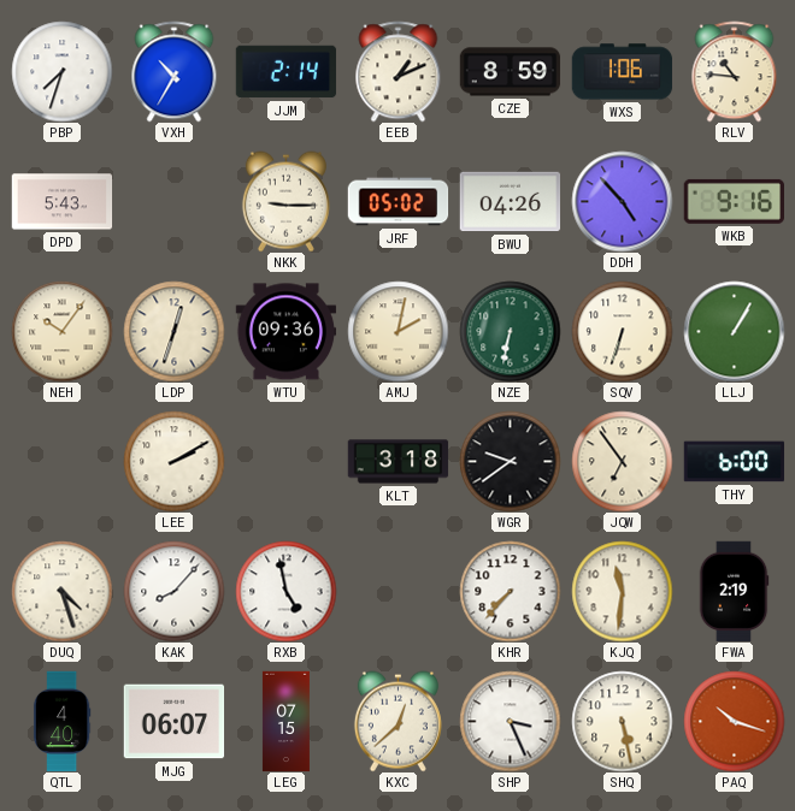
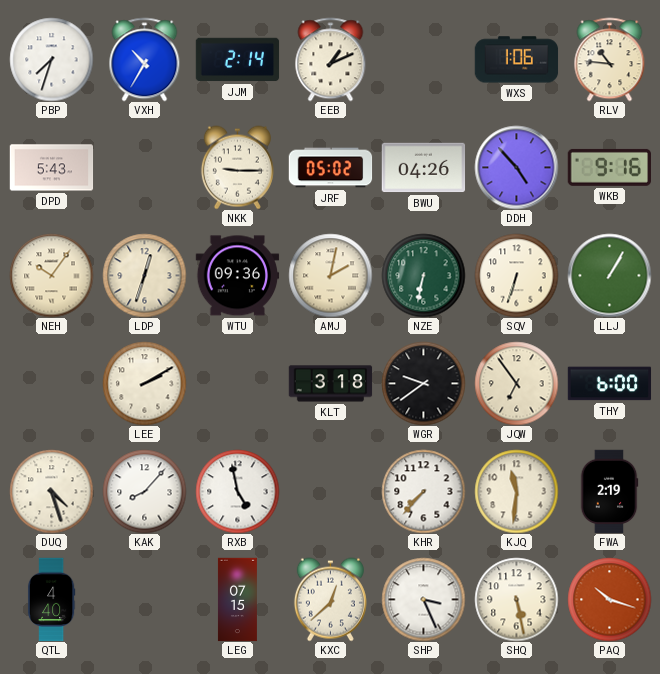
CZE: 8:59 -> none (510, 72)
MJG: 06:07 -> none (173, 722)
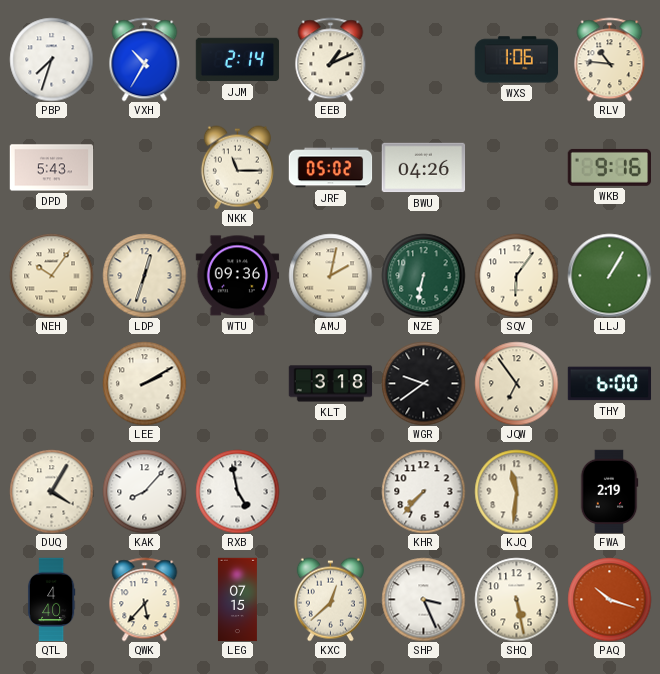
NKK: 9:15 -> 11:15 (237, 167)
DDH: 4:53 -> none (516, 167)
SQV: 6:33 -> 6:06 (516, 275)
DUQ: 4:27 -> 4:05 (51, 491)
QWK: none -> 5:37 (145, 599)
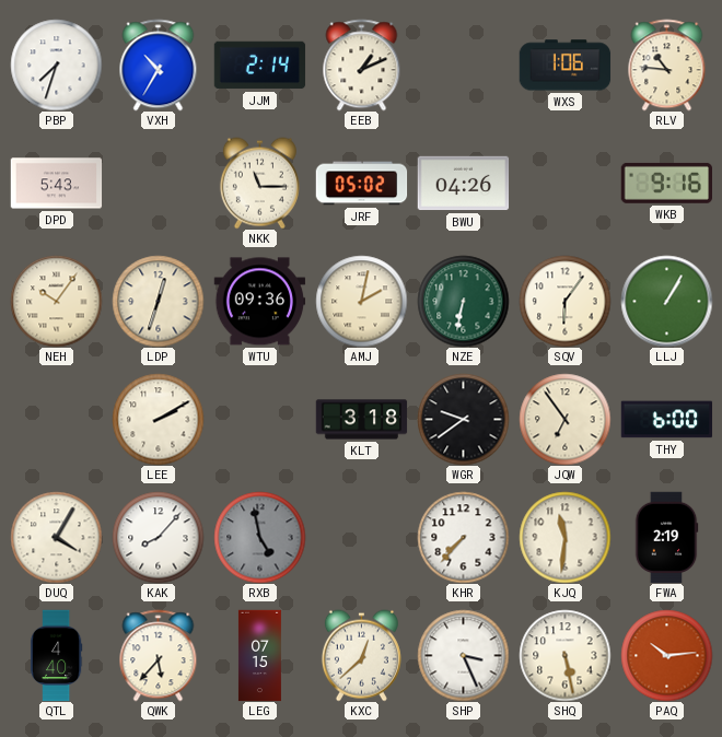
RXB dial: white -> grey (259, 537)
PAQ: 10:18 -> 10:14 (666, 655)
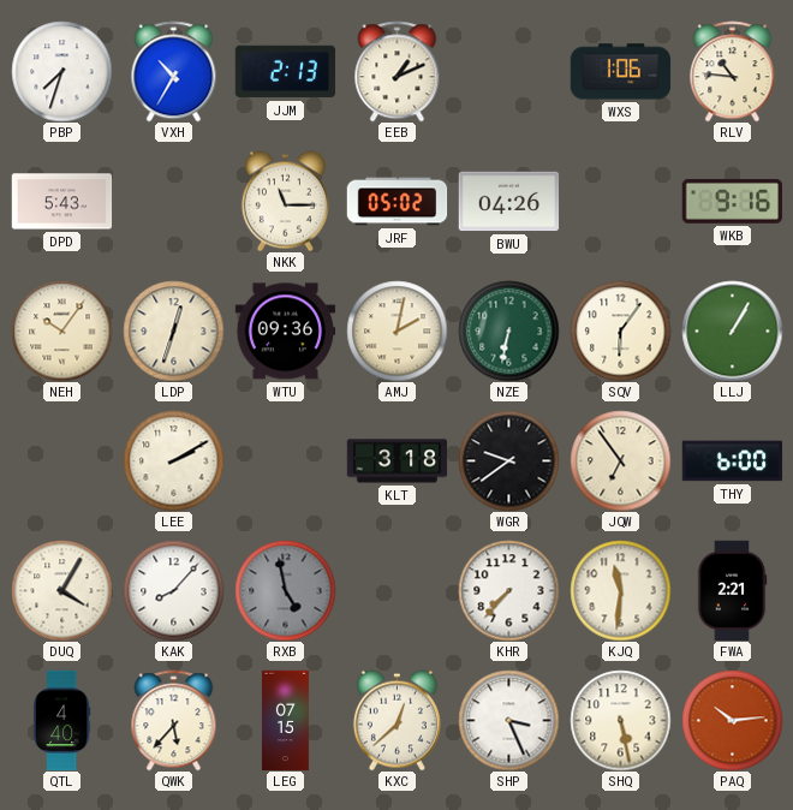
JJM: 2:14 -> 2:13 (285, 72)
FWA: 2:19 -> 2:21 (732, 590)
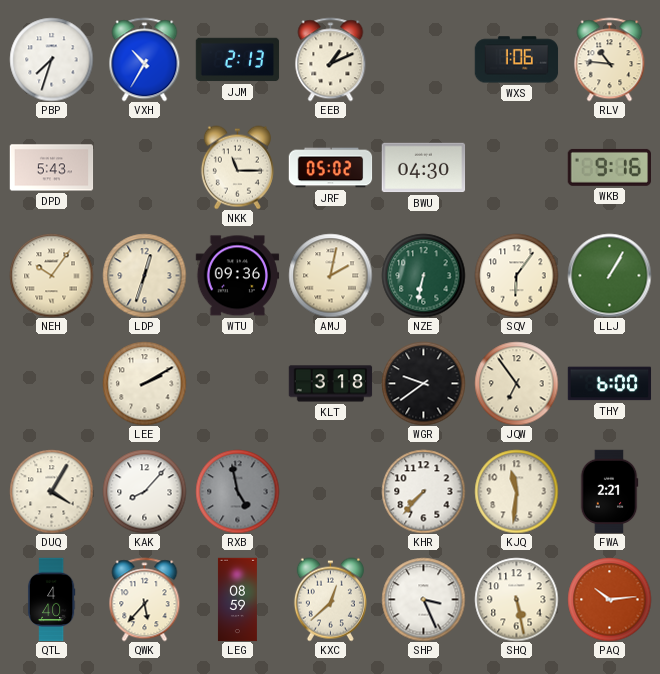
BWU: 04:26 -> 04:30 (423, 168)
LEG: 07:15 -> 08:59 (237, 599)
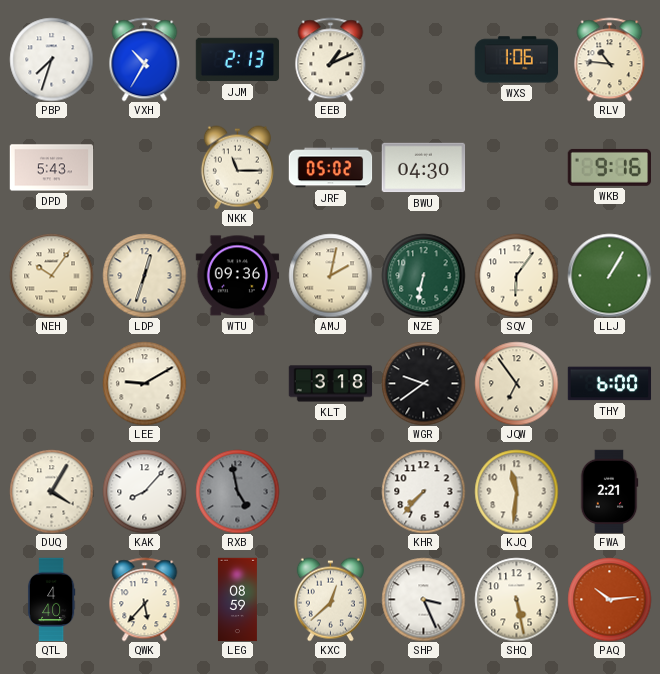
LEE: 2:10 -> 9:10 (144, 383)
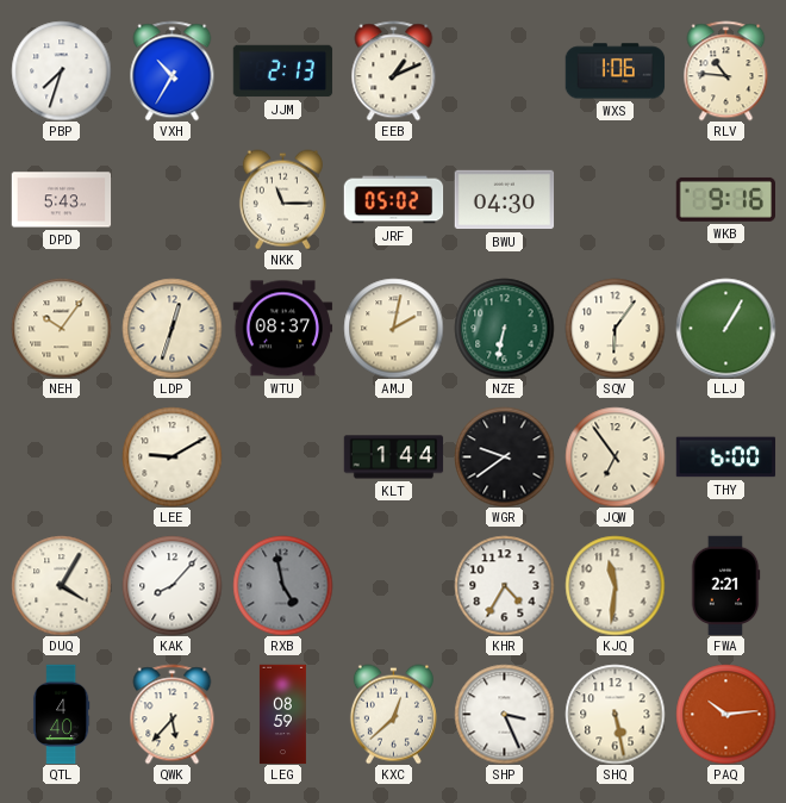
WTU: 09:36 -> 08:37 (282, 329)
KLT: 3:18 -> 1:44 (393, 457)
KHR: 7:37 -> 4:35 (504, 585)
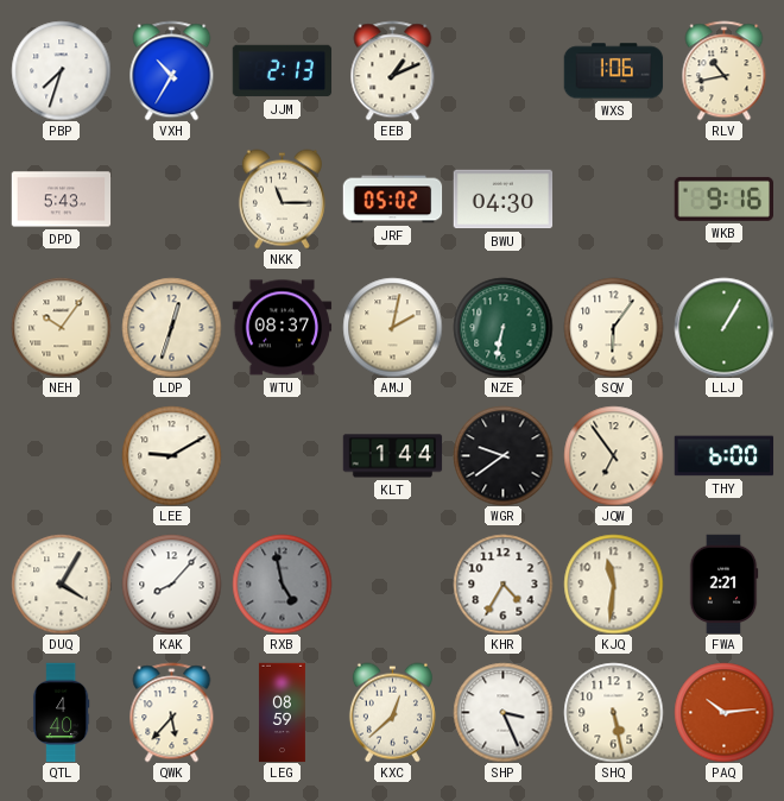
RLV: 10:46 -> 10:43 (725, 70)
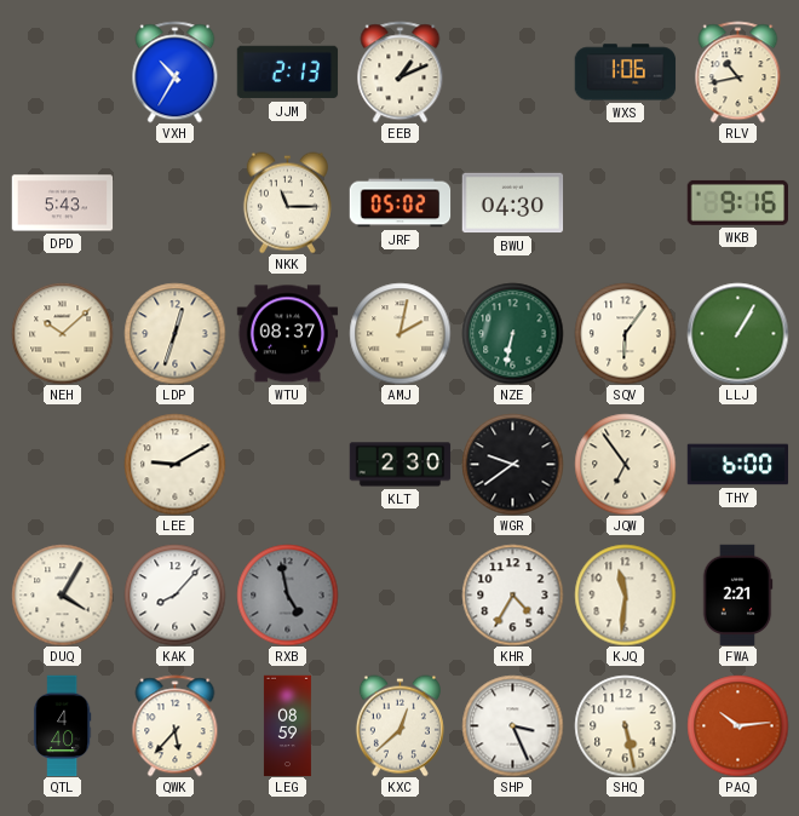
PBP: 7:33 -> none (61, 70)
NEH: 10:06 -> 10:08 (62, 333)
KLT: 1:44 -> 2:30 (399, 465)
